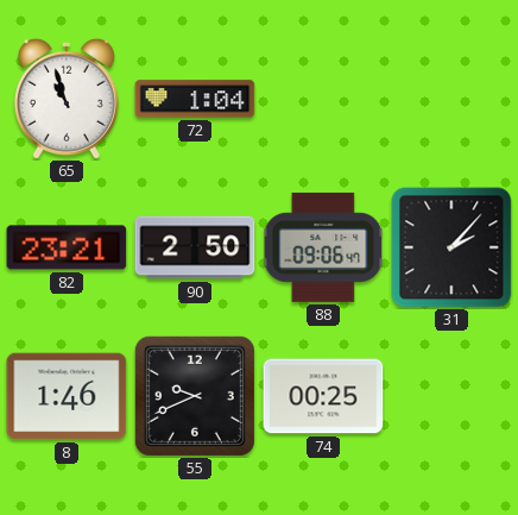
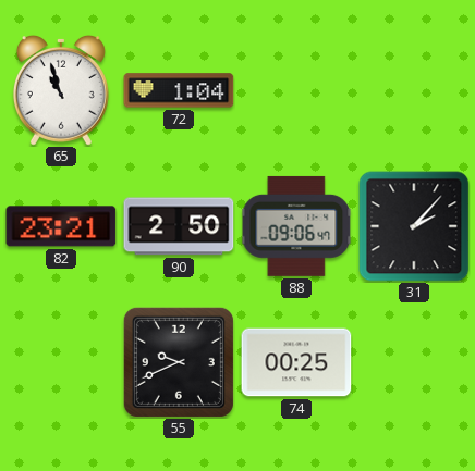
8: 1:46 -> none (67, 396)
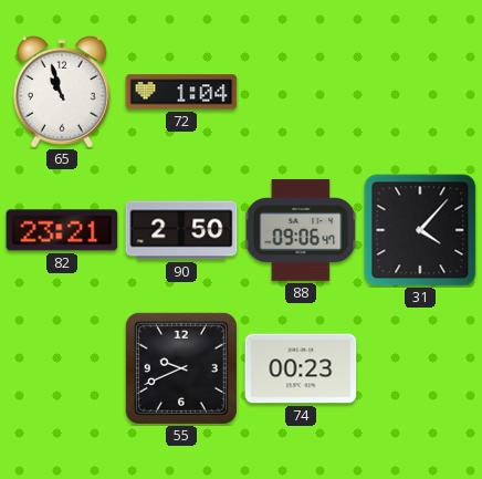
31: 2:07 -> 4:07 (420, 230)
74: 00:25 -> 00:23 (301, 368)
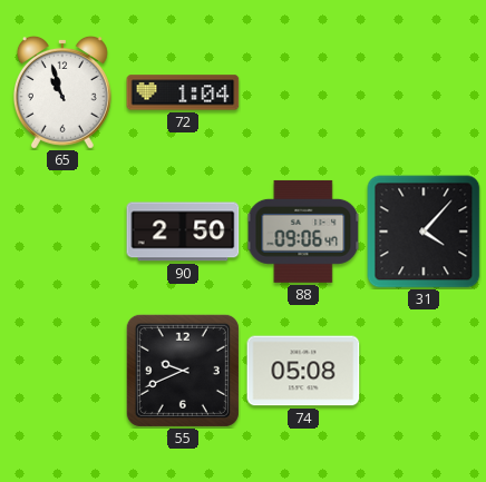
82: 23:21 -> none (62, 230)
74: 00:23 -> 05:08 (303, 371)
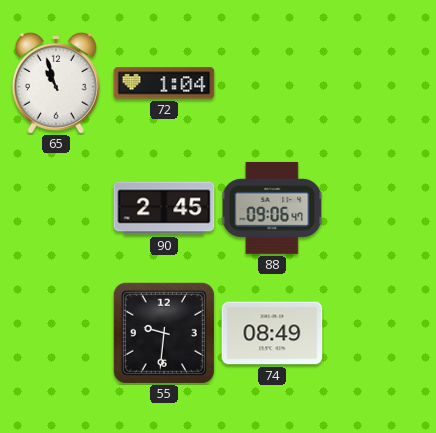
90: 2:50 -> 2:45 (164, 208)
31: 4:07 -> none (424, 232)
55: 9:41 -> 9:31 (164, 333)
74: 05:08 -> 08:49 (272, 333)
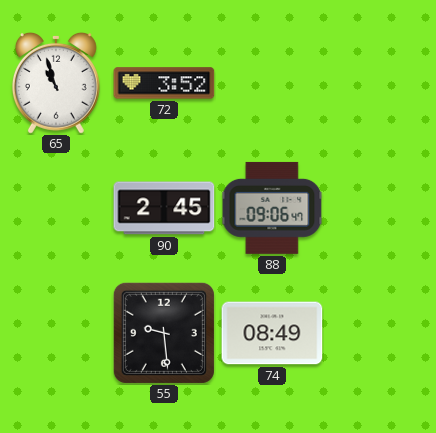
72: 1:04 -> 3:52 (164, 83)
55: 9:31 -> 9:29 (164, 333)
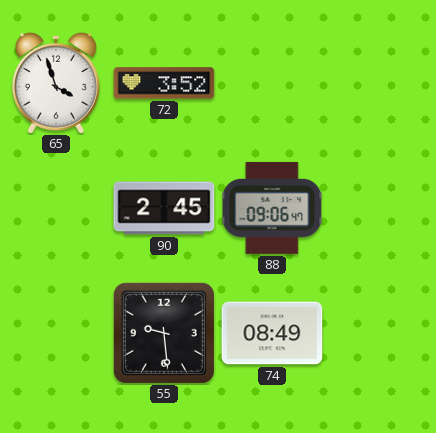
65: 10:57 -> 3:57 (56, 83)
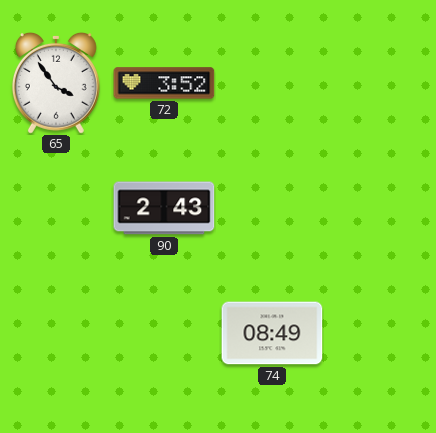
65: 3:57 -> 3:54 (56, 83)
90: 2:45 -> 2:43 (164, 208)
88: 09:06 -> none (272, 208)
55: 9:29 -> none (164, 333)
